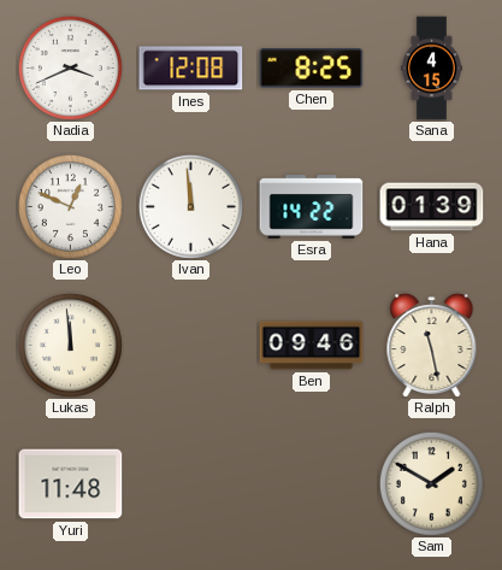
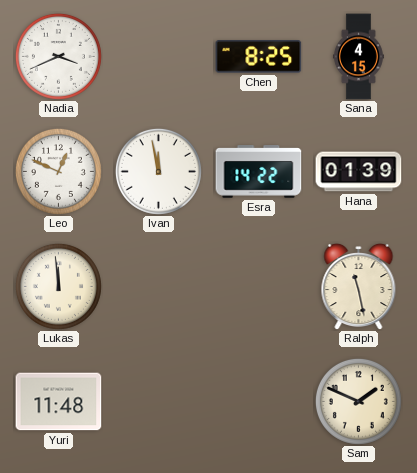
Ines: 12:08 -> none (191, 69)
Ivan: 11:59 -> 11:58 (158, 171)
Ben: 09:46 -> none (312, 346)
Sam: 1:50 -> 1:49 (358, 401)
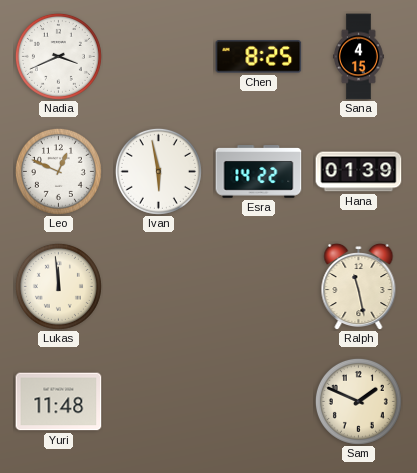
Ivan: 11:58 -> 5:58 (158, 171)
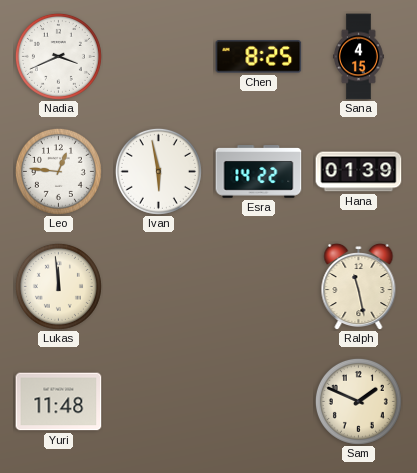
Leo: 12:49 -> 12:46 (58, 171)
